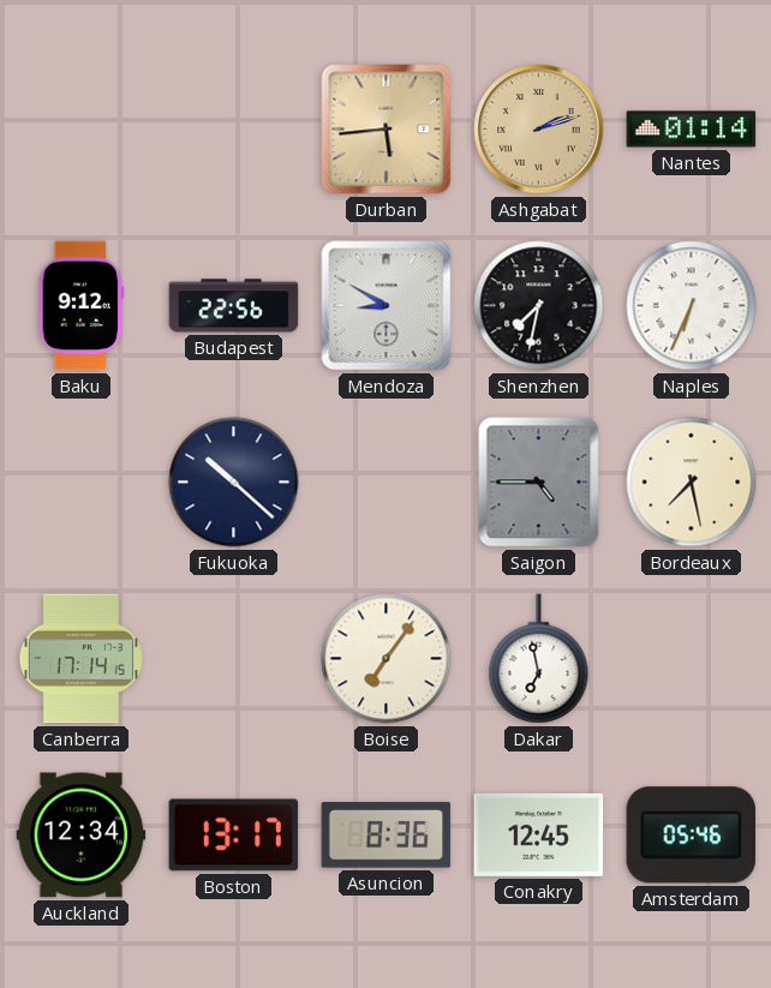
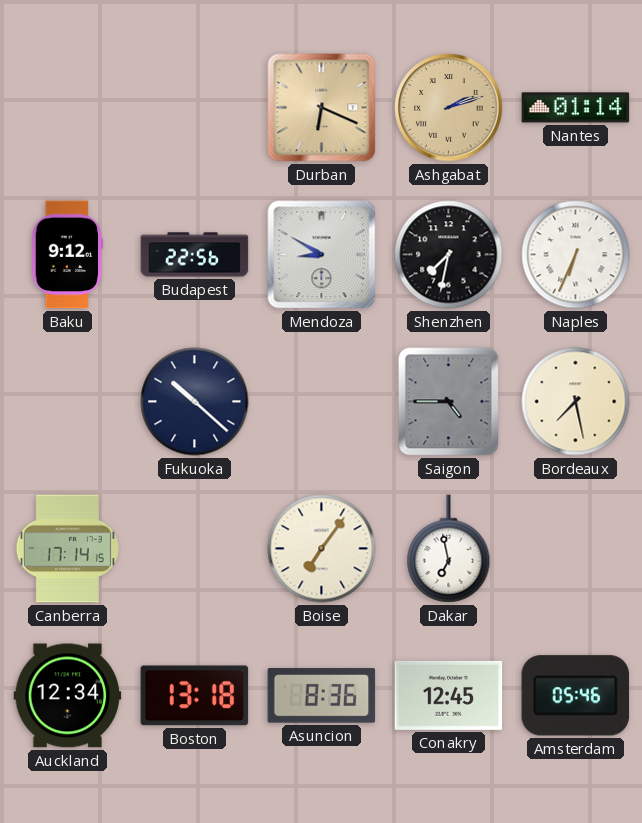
Durban: 5:44 -> 6:19 (322, 108)
Boston: 13:17 -> 13:18 (195, 696)
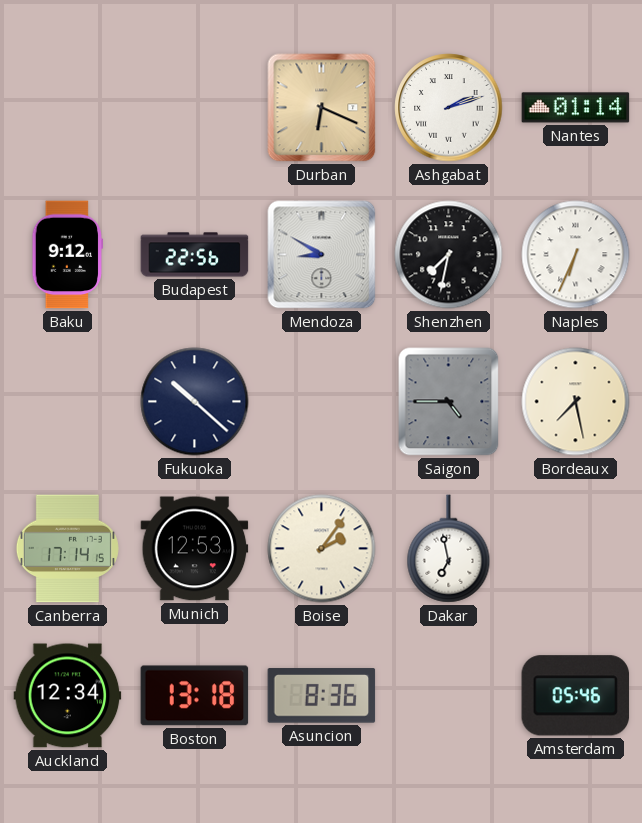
Ashgabat dial: champagne -> white (449, 108)
Munich: none -> 12:53 (195, 549)
Boise: 7:06 -> 2:06 (322, 549)
Conakry: 12:45 -> none (449, 695)
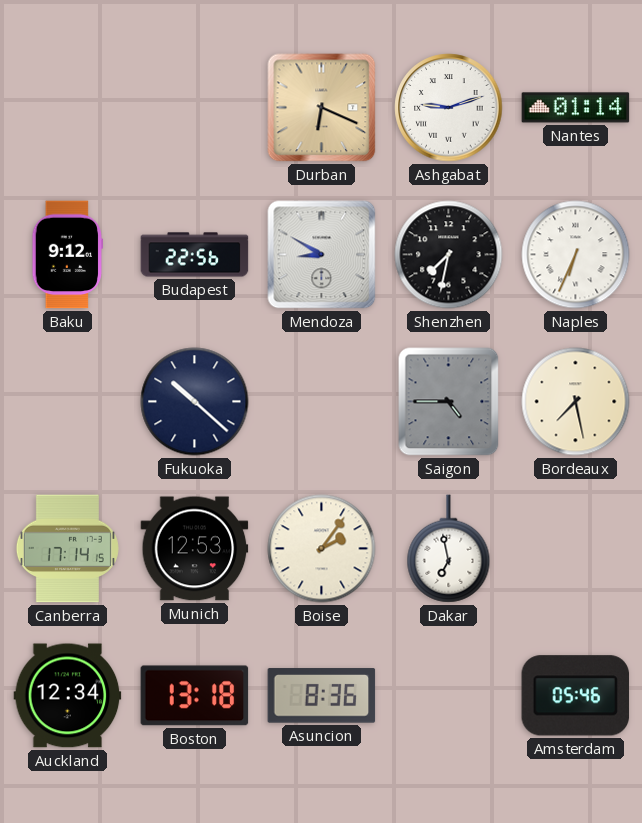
Ashgabat: 2:12 -> 9:12 (449, 108)
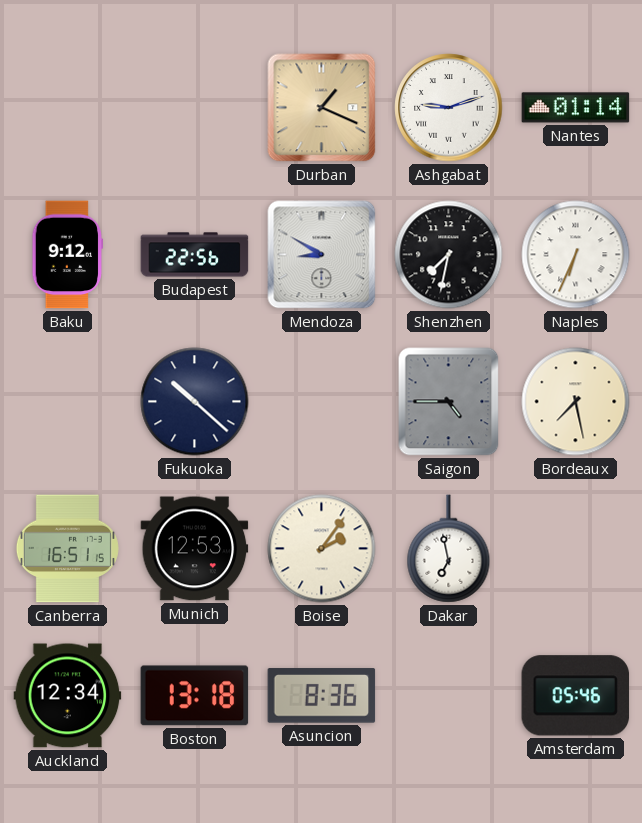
Durban: 6:19 -> 1:19 (322, 108)
Canberra: 17:14 -> 16:51 (67, 549)
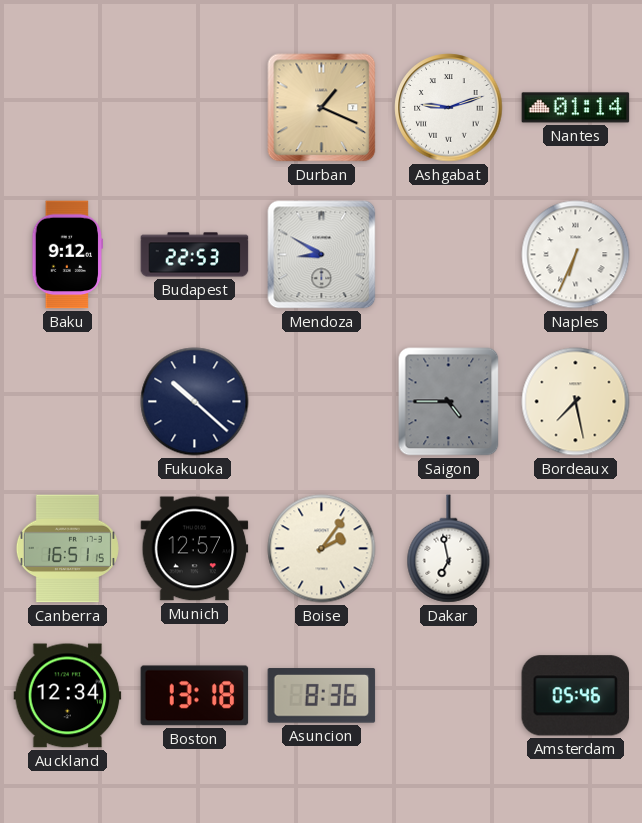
Budapest: 22:56 -> 22:53 (195, 255)
Shenzhen: 7:32 -> none (449, 255)
Munich: 12:53 -> 12:57 (195, 549)
